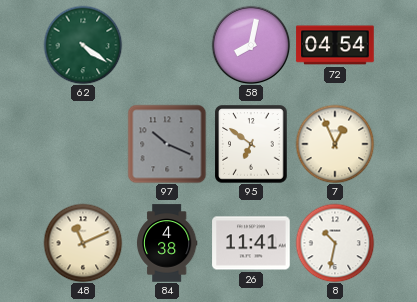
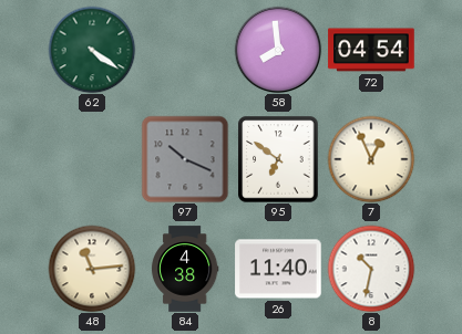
58: 8:02 -> 7:59 (278, 50)
48: 11:11 -> 11:14 (92, 269)
26: 11:41 -> 11:40 (278, 269)
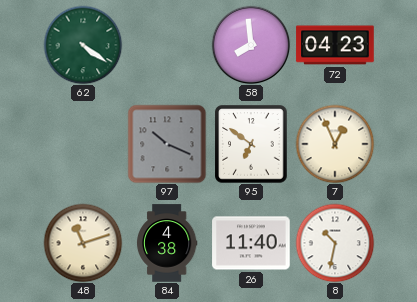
72: 04:54 -> 04:23 (335, 45)
48: 11:14 -> 11:12 (83, 243)
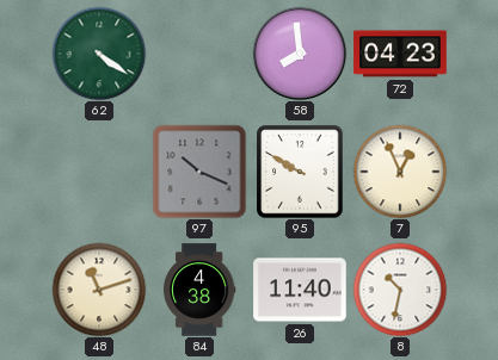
95: 6:51 -> 9:50 (300, 172)
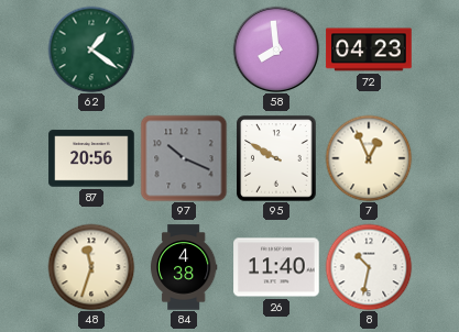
62: 4:21 -> 1:21 (91, 49)
87: none -> 20:56 (91, 158)
48: 11:12 -> 11:33 (91, 267)
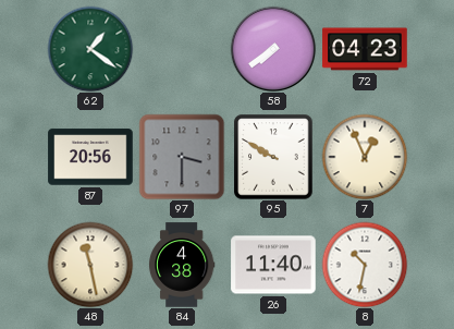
58: 7:59 -> 7:39 (273, 49)
97: 10:19 -> 3:30 (182, 157)
48: 11:33 -> 11:28 (90, 265)
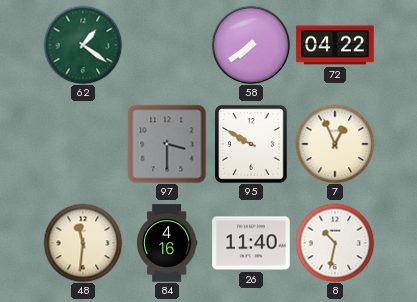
72: 04:23 -> 04:22 (335, 45)
87: 20:56 -> none (90, 157)
48: 11:28 -> 11:31 (83, 243)
84: 4:38 -> 4:16 (167, 243)
